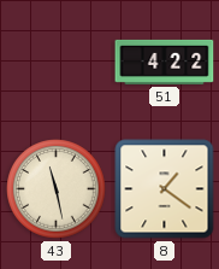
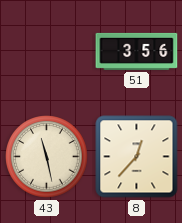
51: 4:22 -> 3:56 (137, 51)
8: 1:21 -> 12:37 (137, 157)
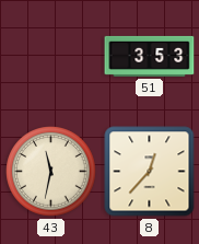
51: 3:56 -> 3:53 (150, 56)
43: 11:28 -> 11:32 (51, 172)
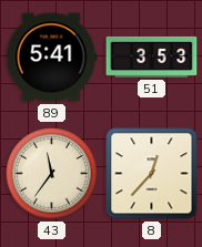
89: none -> 5:41 (51, 58)
43: 11:32 -> 11:36 (52, 174)
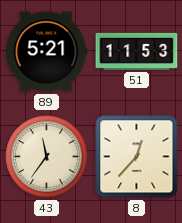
89: 5:41 -> 5:21 (46, 52)
51: 3:53 -> 11:53 (137, 51)
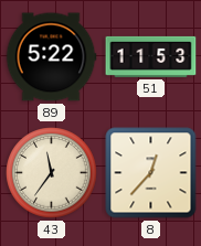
89: 5:21 -> 5:22 (51, 57)
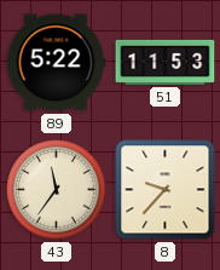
8: 12:37 -> 9:37 (166, 190)
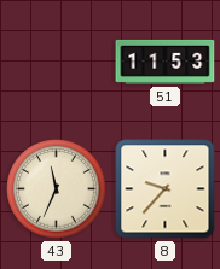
89: 5:22 -> none (56, 63)
43: 11:36 -> 11:34 (57, 189)
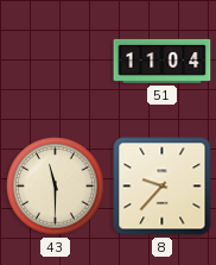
51: 11:53 -> 11:04 (163, 61)
43: 11:34 -> 11:30 (56, 187)
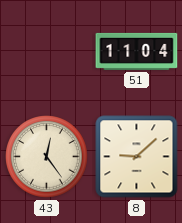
43: 11:30 -> 12:24 (47, 157)
8: 9:37 -> 9:08 (137, 157)
